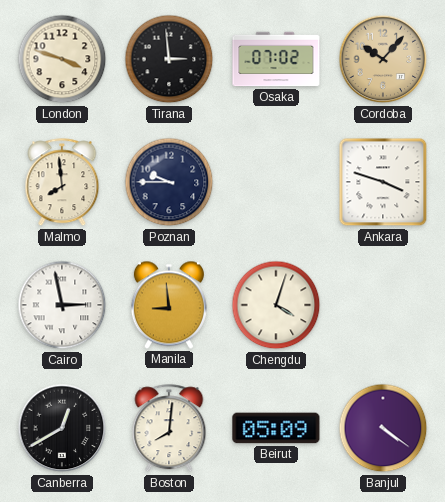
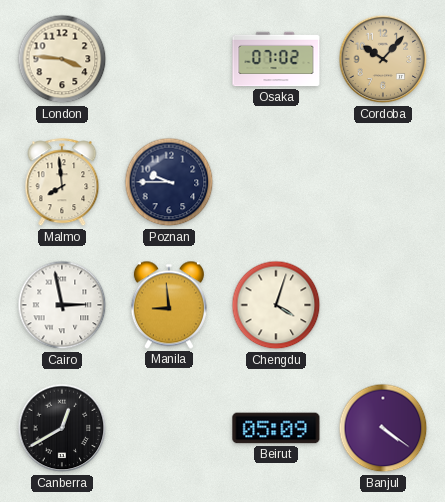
London: 3:48 -> 3:46 (62, 59)
Tirana: 2:59 -> none (169, 59)
Ankara: 3:48 -> none (383, 182)
Boston: 8:01 -> none (169, 429)
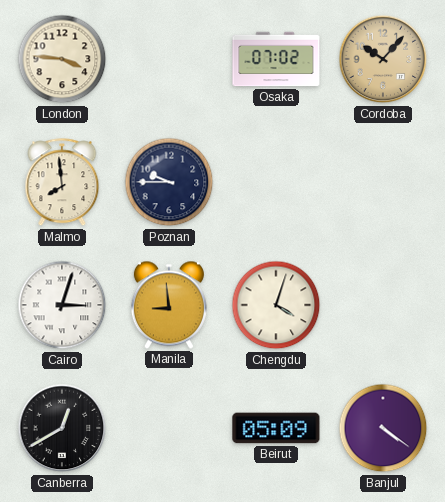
Cairo: 2:58 -> 3:03 (62, 305)
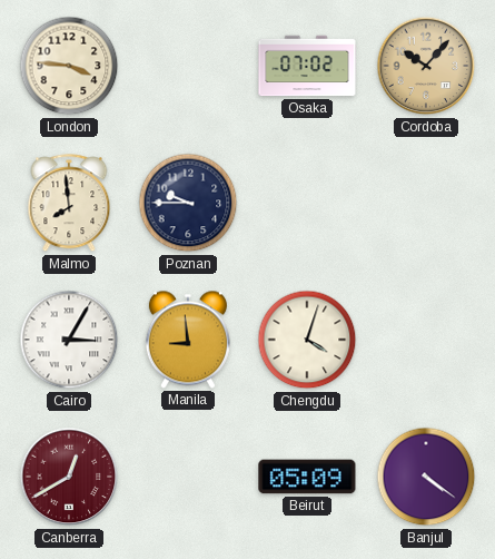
Cairo: 3:03 -> 3:05 (69, 340)
Canberra dial: black -> burgundy (69, 477)
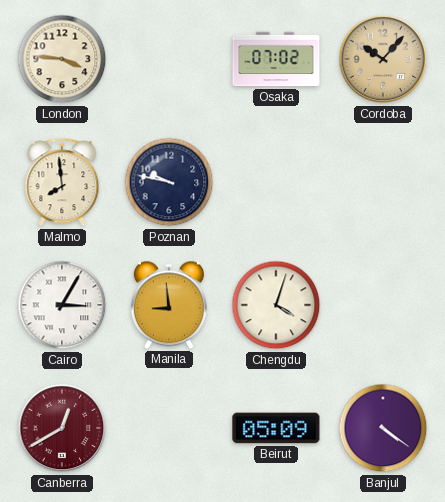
Poznan: 9:45 -> 9:47 (169, 182)
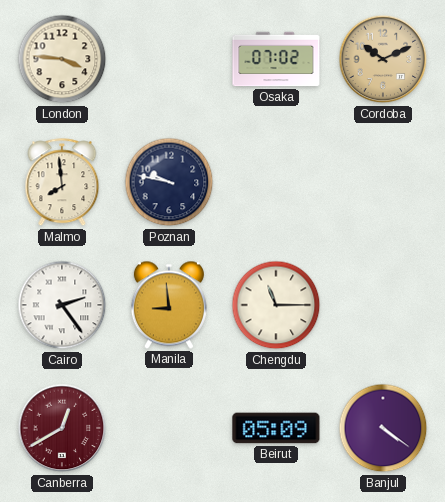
Cordoba: 10:07 -> 10:11 (383, 59)
Cairo: 3:05 -> 2:24 (62, 305)
Chengdu: 4:03 -> 11:15 (276, 305)
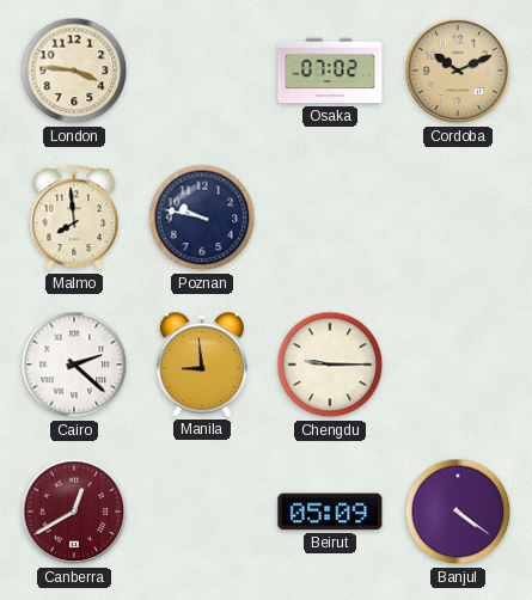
Cairo: 2:24 -> 2:22 (74, 365)
Chengdu: 11:15 -> 9:15 (330, 365)
